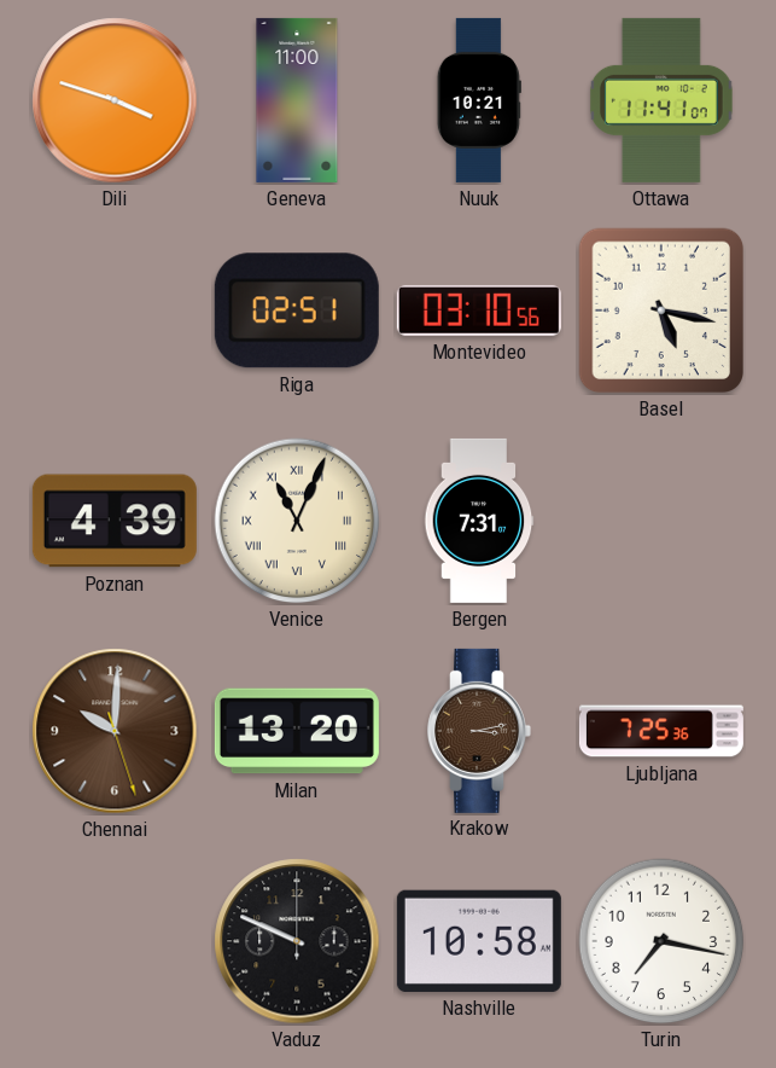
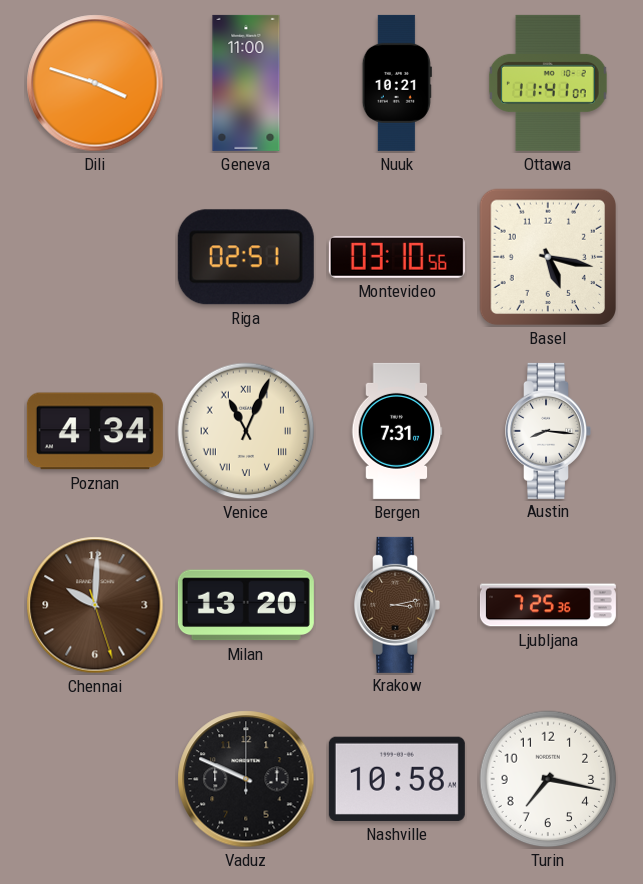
Poznan: 4:39 -> 4:34 (95, 431)
Austin: none -> 8:16 (548, 431)
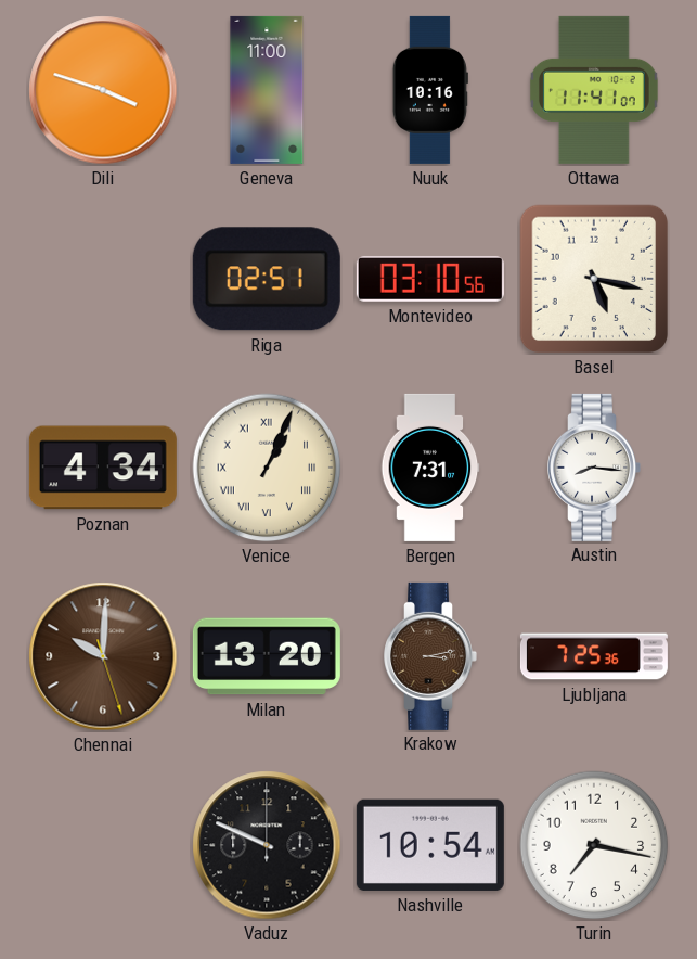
Nuuk: 10:21 -> 10:16 (430, 90)
Venice: 11:04 -> 1:04 (267, 468)
Nashville: 10:58 -> 10:54 (430, 845)
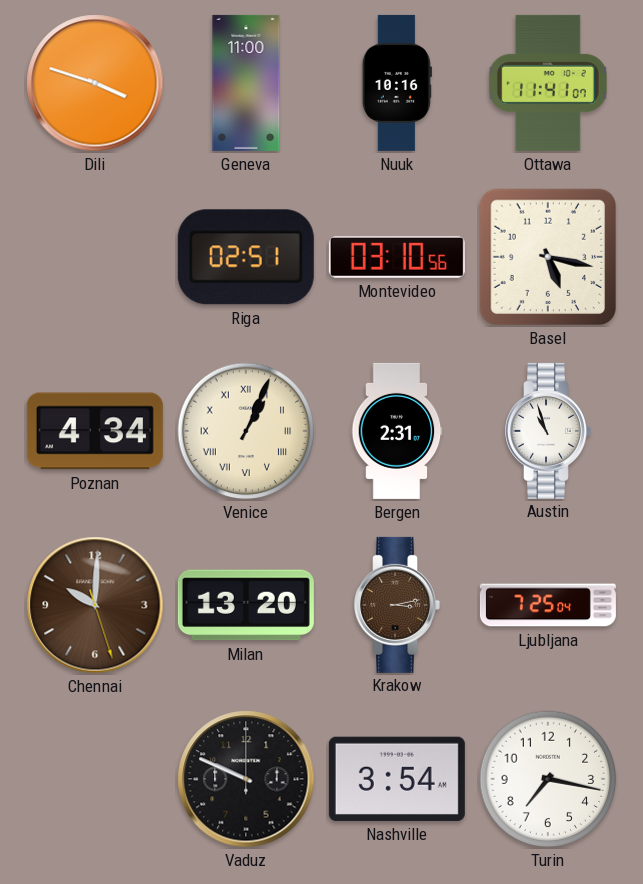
Bergen: 7:31 -> 2:31 (397, 431)
Austin: 8:16 -> 10:57 (548, 431)
Ljubljana: 7:25:36 -> 7:25:04 (548, 605)
Nashville: 10:54 -> 3:54 (397, 779)
